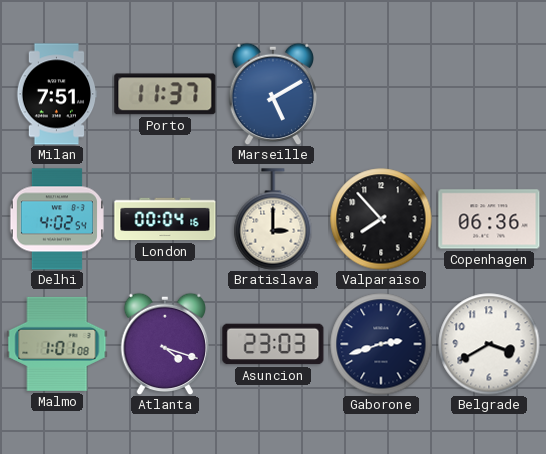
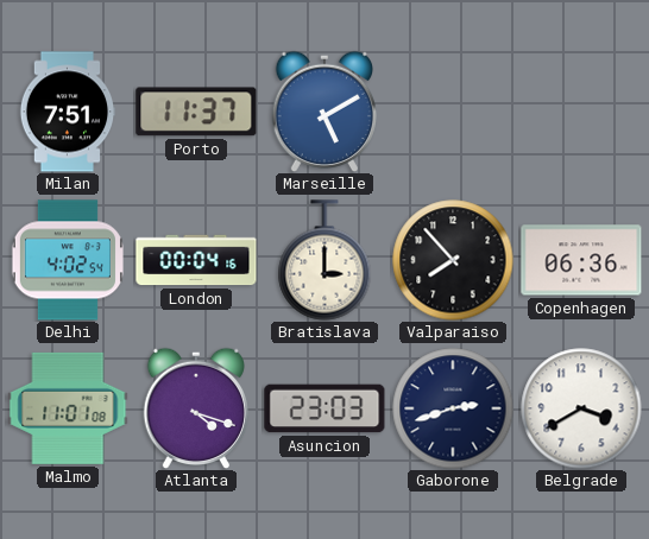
Malmo: 1:01 -> 11:01 (68, 408)
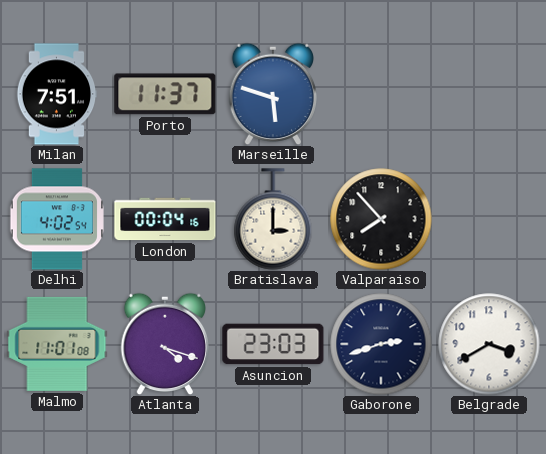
Marseille: 5:10 -> 5:48 (273, 94)
Copenhagen: 06:36 -> none (581, 260)
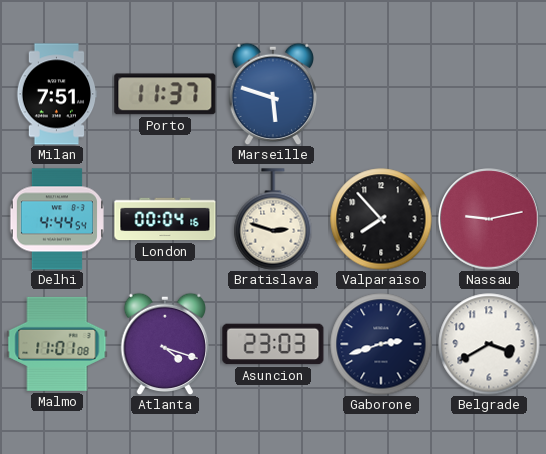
Delhi: 4:02 -> 4:44 (57, 219)
Bratislava: 3:00 -> 2:48 (273, 219)
Nassau: none -> 9:13 (489, 219)
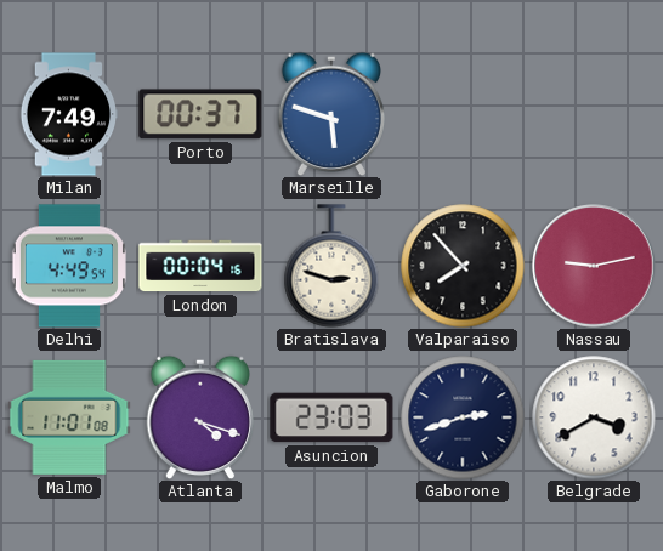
Milan: 7:51 -> 7:49 (69, 114)
Porto: 11:37 -> 00:37 (200, 114)
Delhi: 4:44 -> 4:49 (69, 266)
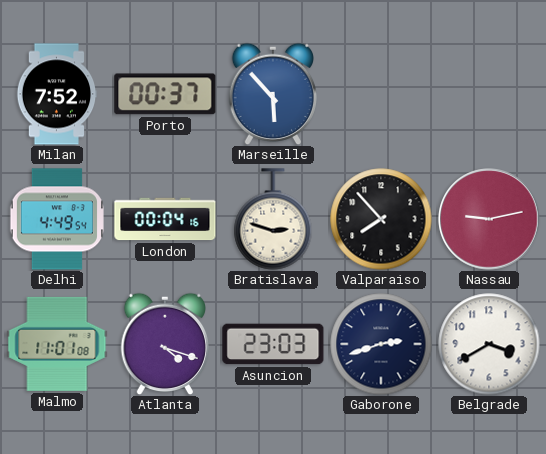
Milan: 7:49 -> 7:52 (57, 94)
Marseille: 5:48 -> 5:53 (273, 94)
